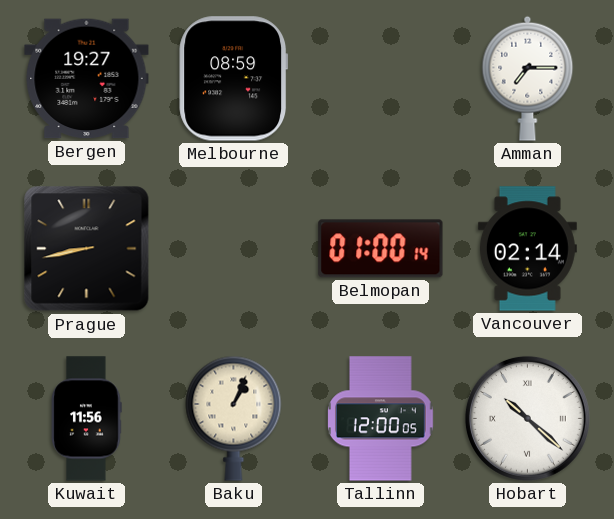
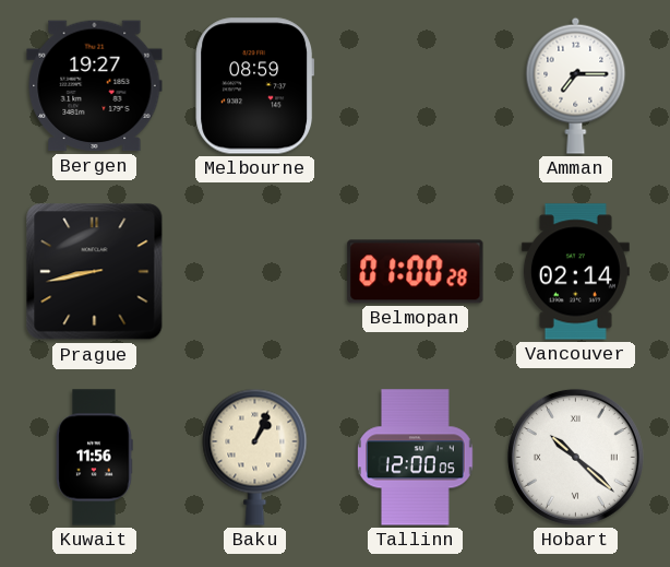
Belmopan: 01:00:14 -> 01:00:28 (416, 272)
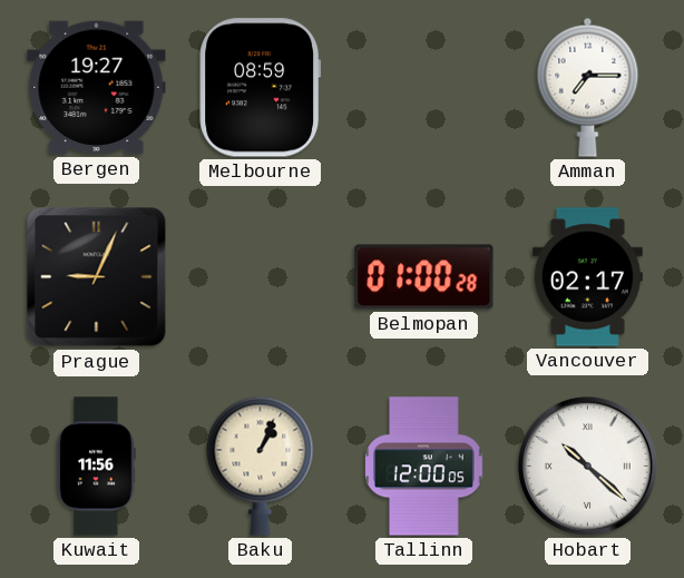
Prague: 8:43 -> 9:04 (97, 277)
Vancouver: 02:14 -> 02:17 (587, 277)
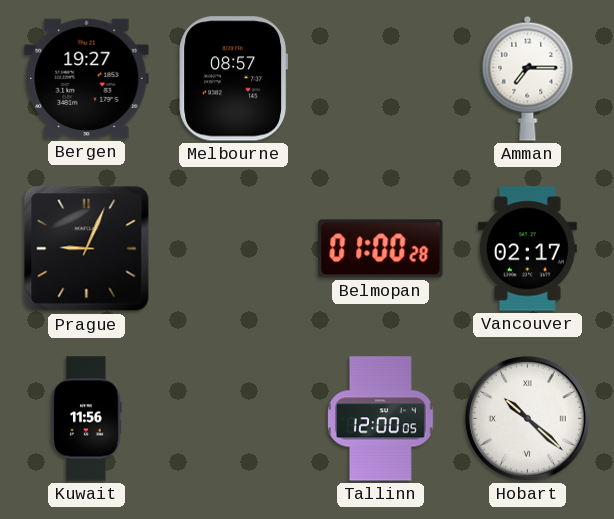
Melbourne: 08:59 -> 08:57 (234, 79)
Baku: 1:04 -> none (261, 466)
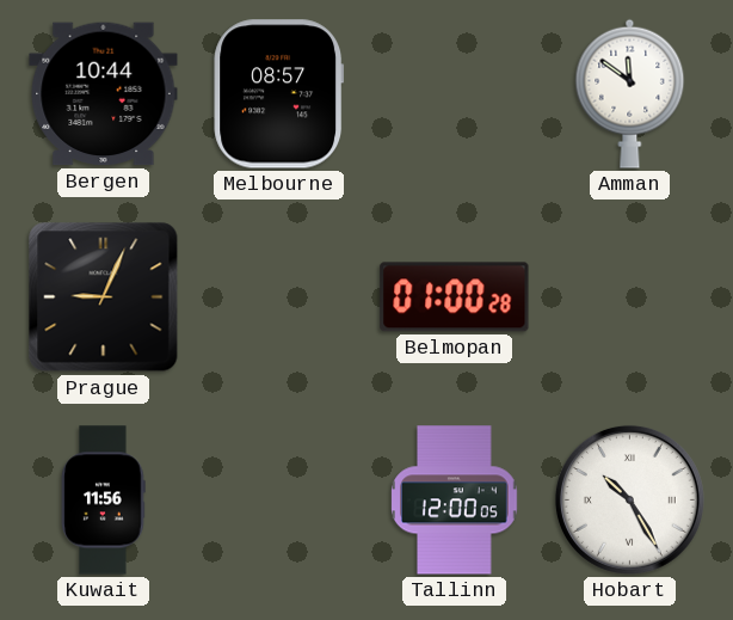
Bergen: 19:27 -> 10:44 (104, 94)
Amman: 7:15 -> 11:51 (630, 93)
Vancouver: 02:17 -> none (527, 249)
Hobart: 10:22 -> 10:25 (629, 499)
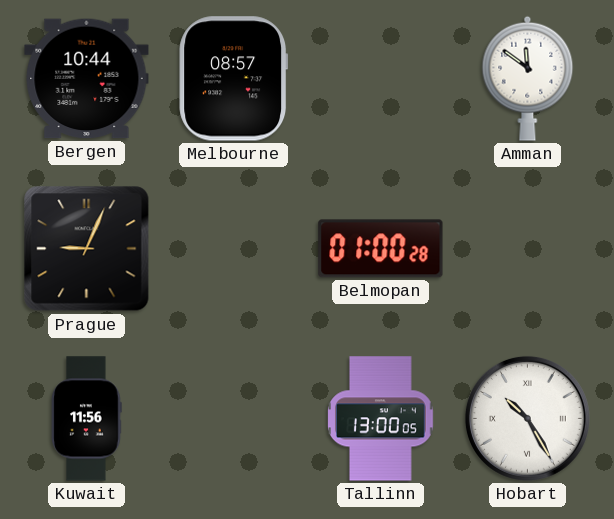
Tallinn: 12:00 -> 13:00 (381, 419)
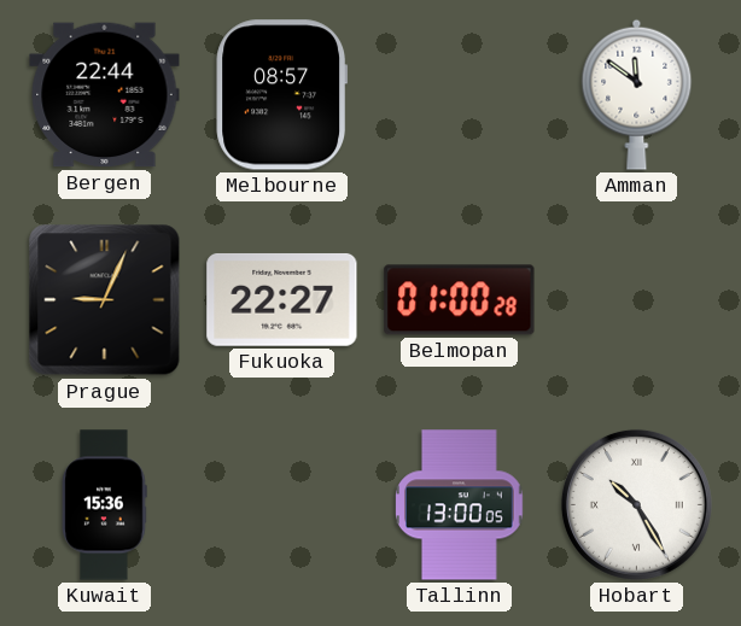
Bergen: 10:44 -> 22:44 (105, 95)
Fukuoka: none -> 22:27 (282, 299)
Kuwait: 11:56 -> 15:36 (105, 505)
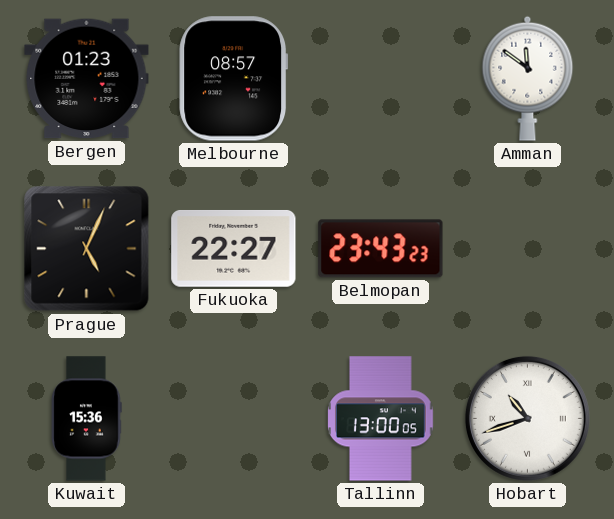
Bergen: 22:44 -> 01:23 (87, 79)
Prague: 9:04 -> 5:04 (87, 249)
Belmopan: 01:00 -> 23:43 (381, 249)
Hobart: 10:25 -> 10:42 (527, 418)
